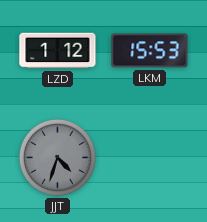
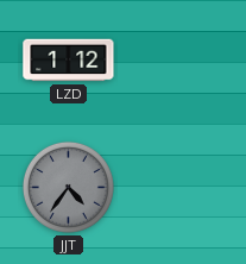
LKM: 15:53 -> none (150, 51)
JJT: 4:33 -> 4:36 (68, 187)
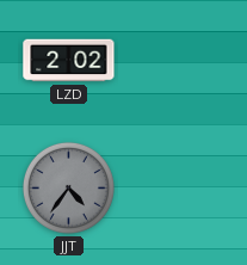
LZD: 1:12 -> 2:02 (69, 61)
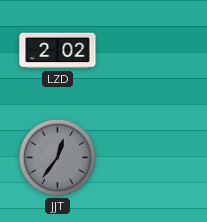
JJT: 4:36 -> 12:36 (57, 157)
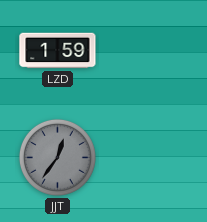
LZD: 2:02 -> 1:59 (58, 51)
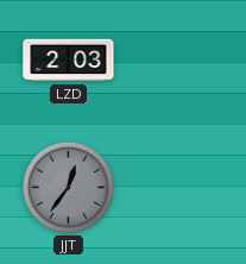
LZD: 1:59 -> 2:03 (69, 61)
